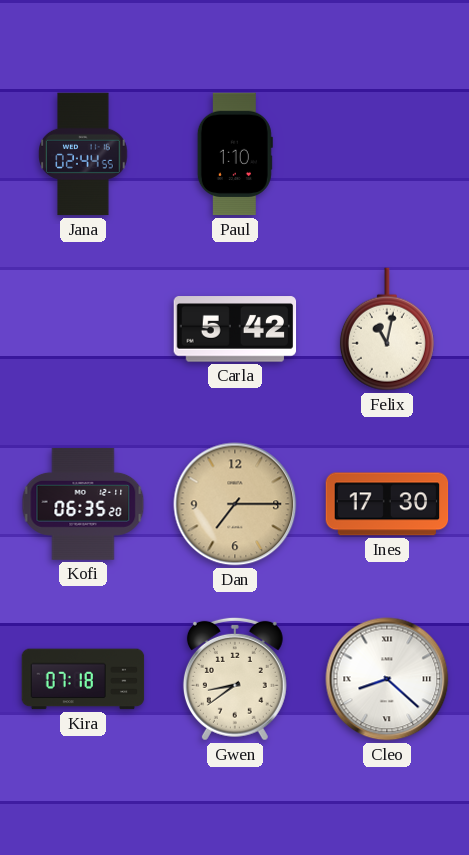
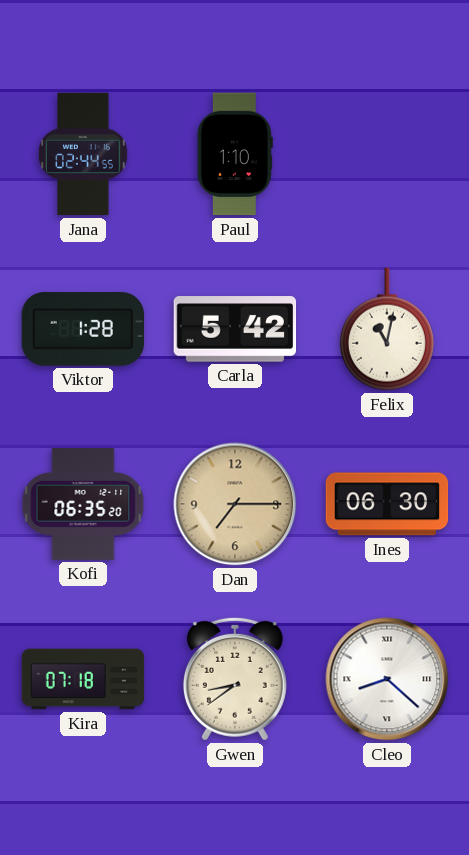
Viktor: none -> 1:28 (83, 329)
Ines: 17:30 -> 06:30 (387, 504)
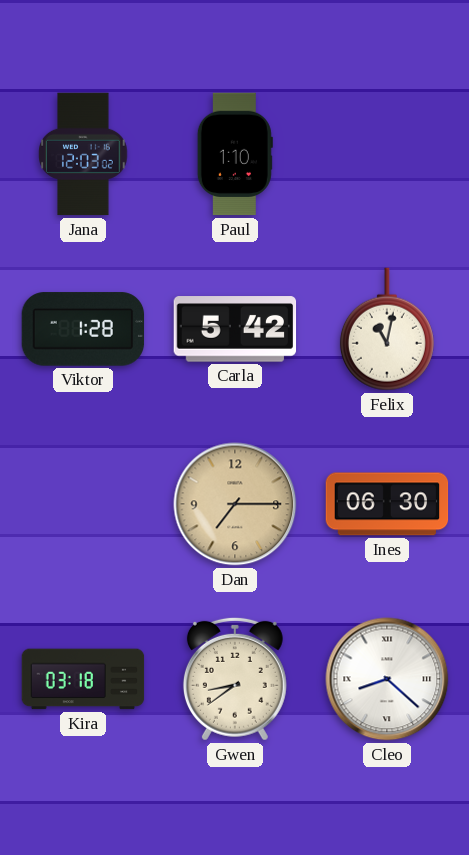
Jana: 02:44 -> 12:03 (83, 154)
Kofi: 06:35 -> none (83, 504)
Kira: 07:18 -> 03:18 (83, 679)
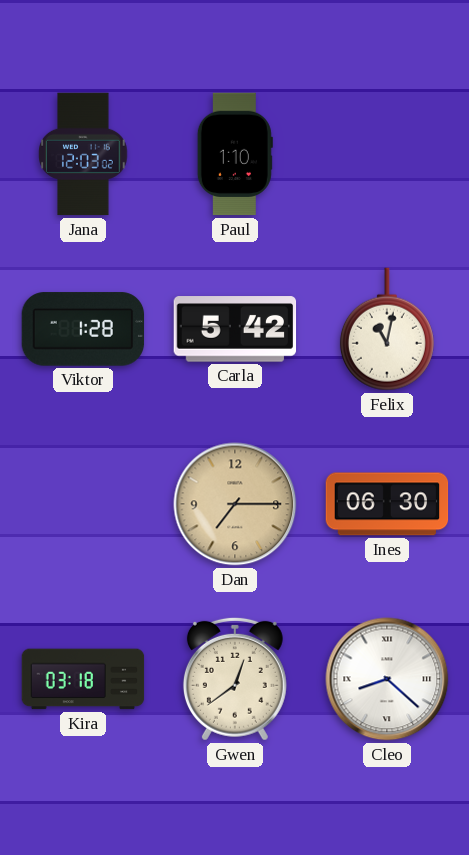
Gwen: 8:39 -> 12:39 (235, 679)
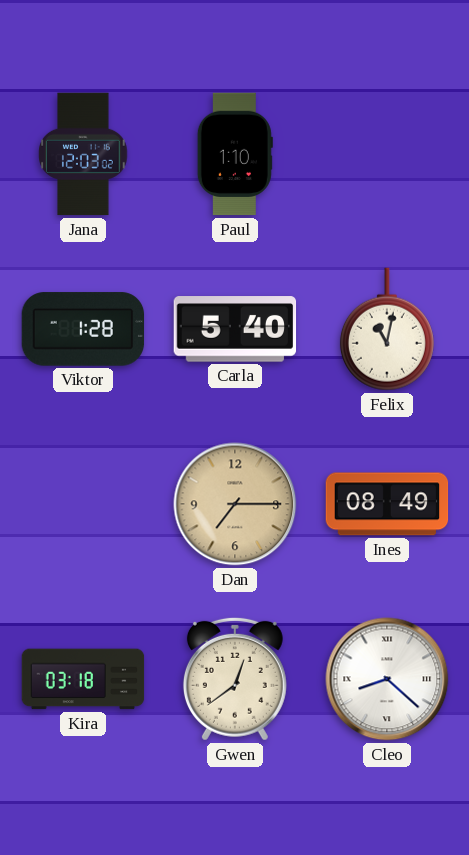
Carla: 5:42 -> 5:40 (235, 329)
Ines: 06:30 -> 08:49 (387, 504)
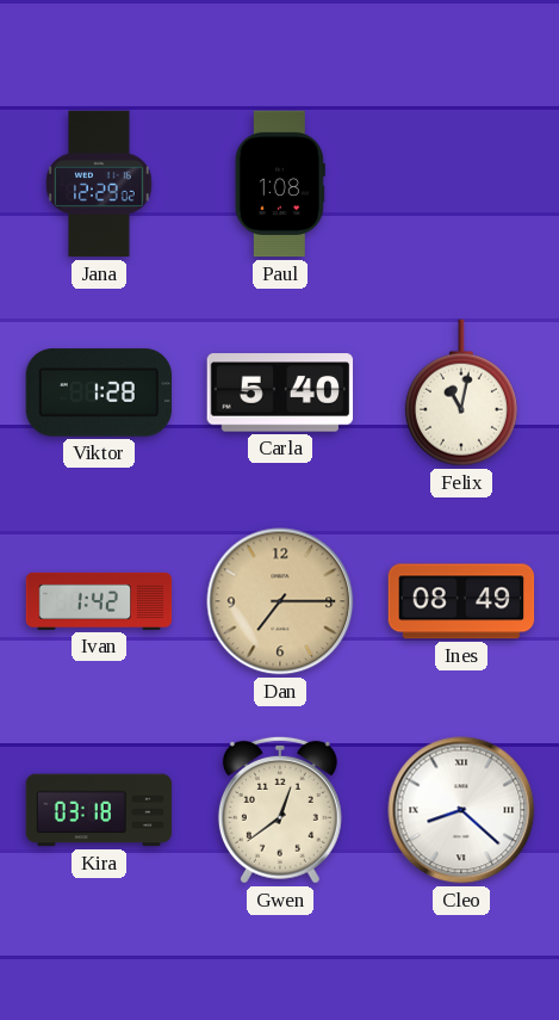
Jana: 12:03 -> 12:29 (99, 184)
Paul: 1:10 -> 1:08 (280, 184)
Ivan: none -> 1:42 (99, 601)
